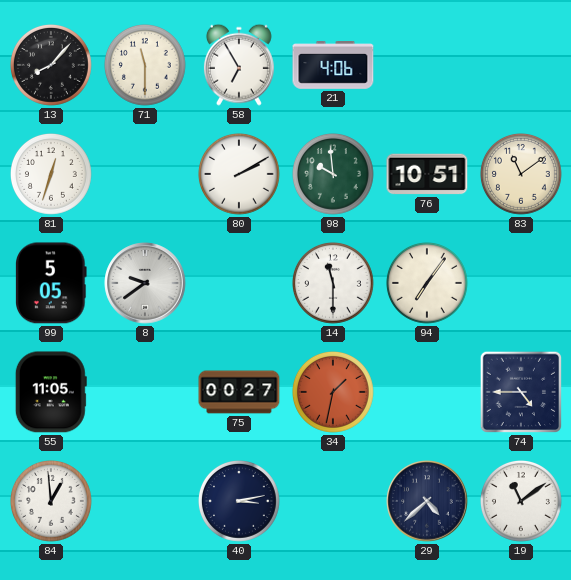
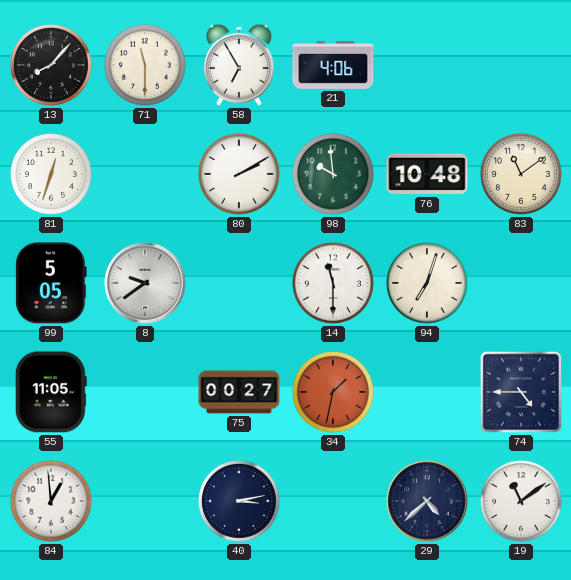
76: 10:51 -> 10:48 (427, 174)
94: 7:06 -> 7:03 (428, 284)
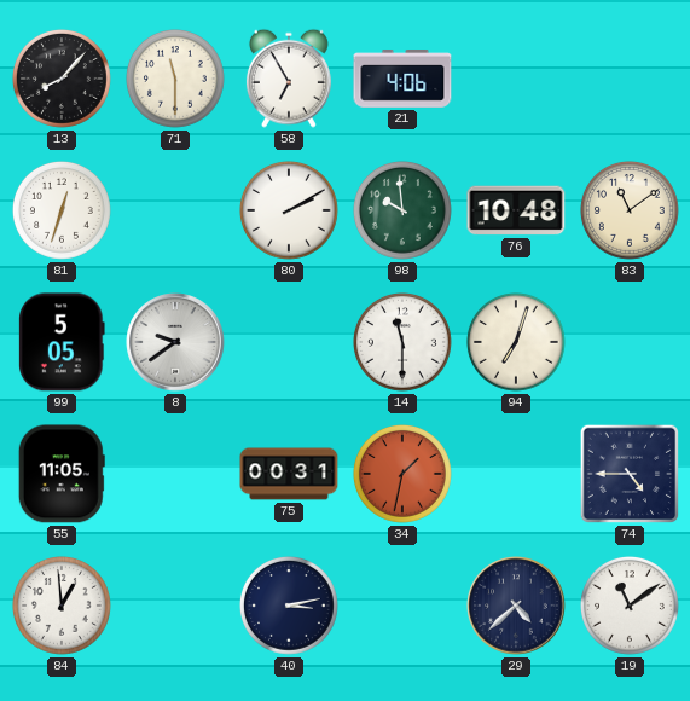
75: 00:27 -> 00:31 (289, 474)
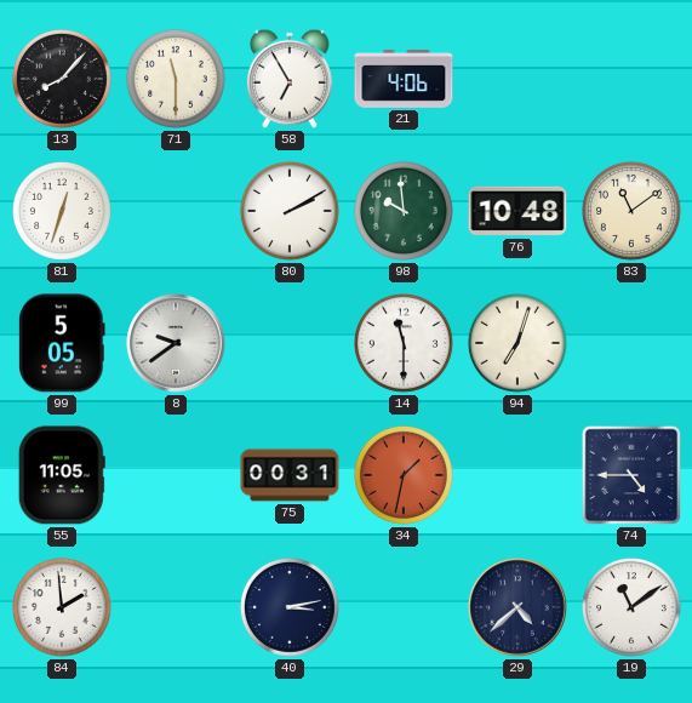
84: 12:59 -> 1:59 (63, 608)
